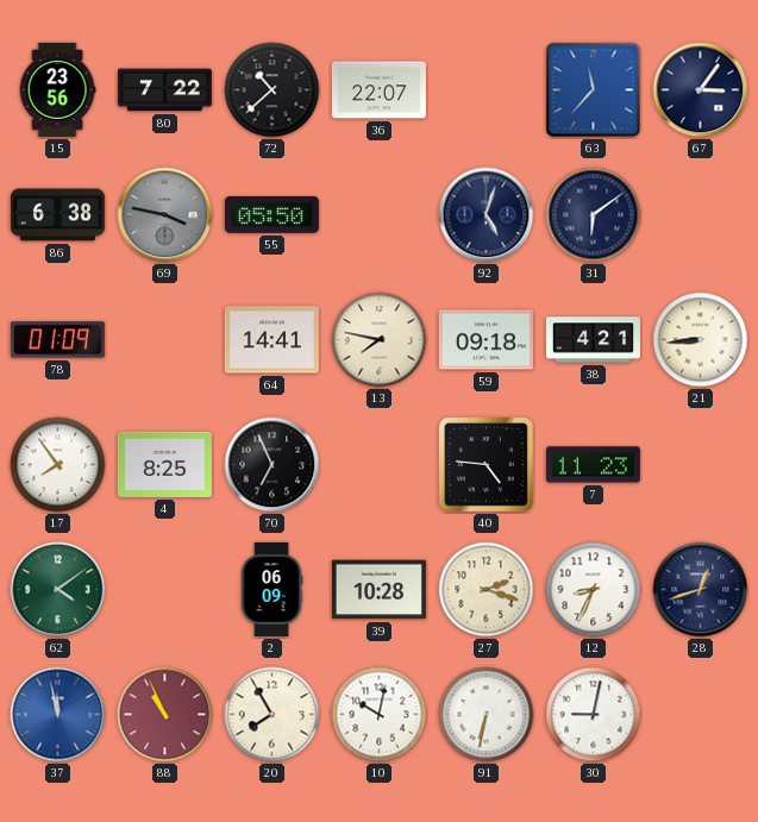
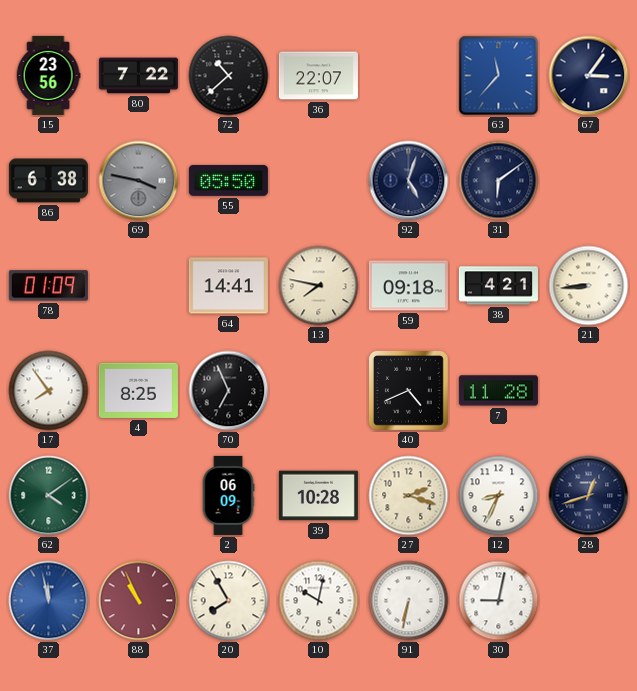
40: 4:46 -> 4:41 (408, 390)
7: 11:23 -> 11:28 (498, 391)
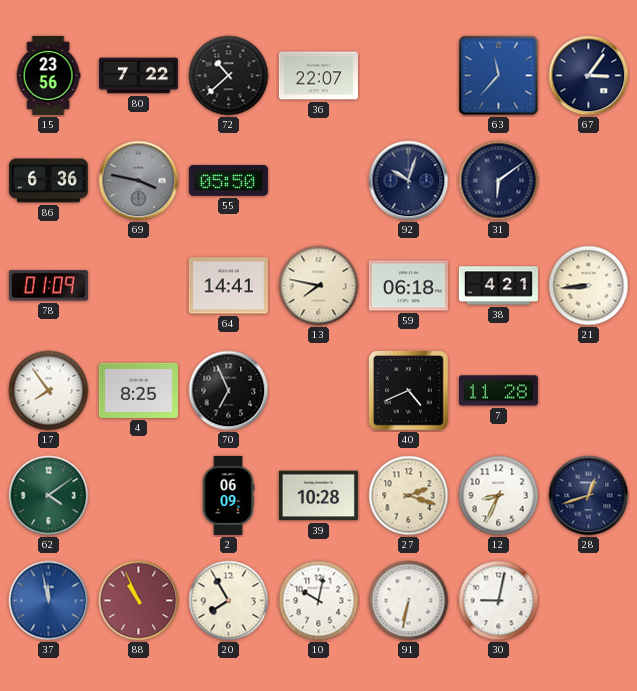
86: 6:38 -> 6:36 (48, 181)
92: 5:03 -> 10:03 (409, 181)
59: 09:18 -> 06:18 (408, 286)
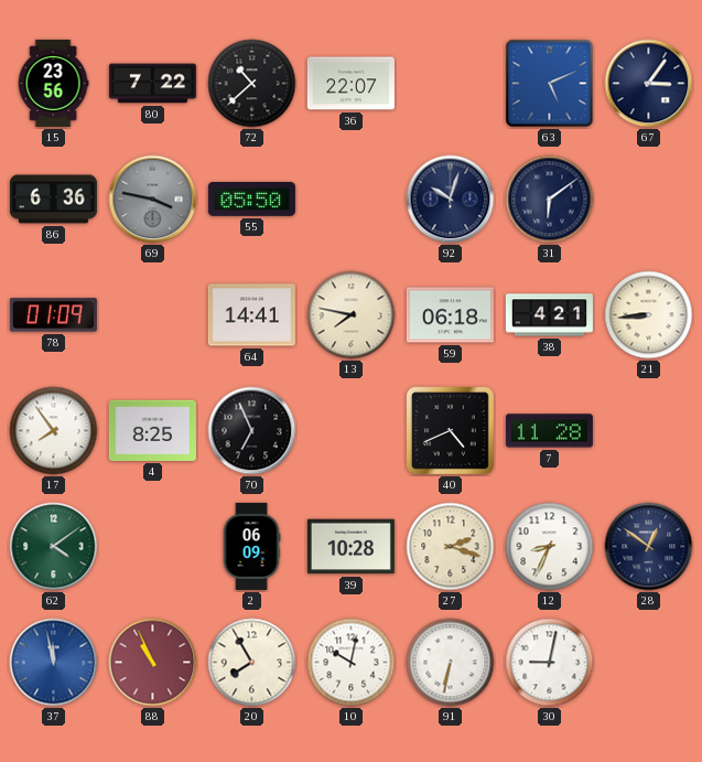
63: 11:37 -> 5:11 (550, 84)
28: 12:42 -> 12:51 (649, 547)
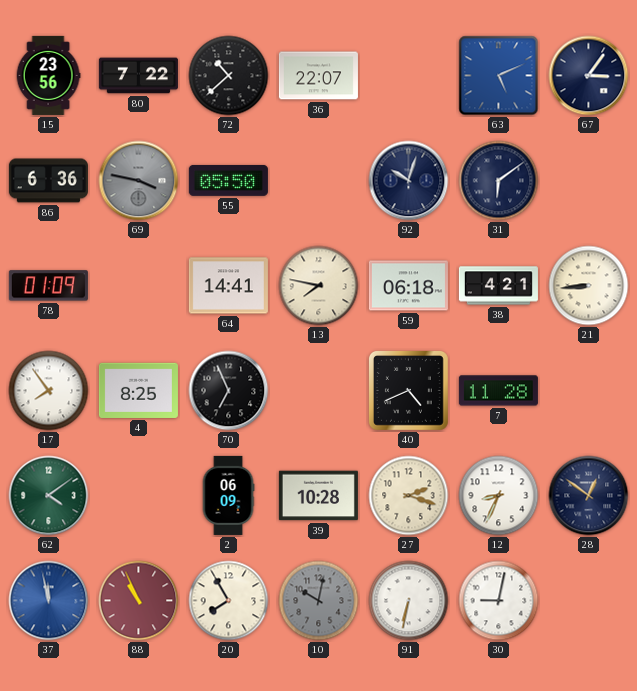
10 dial: white -> grey (319, 601)
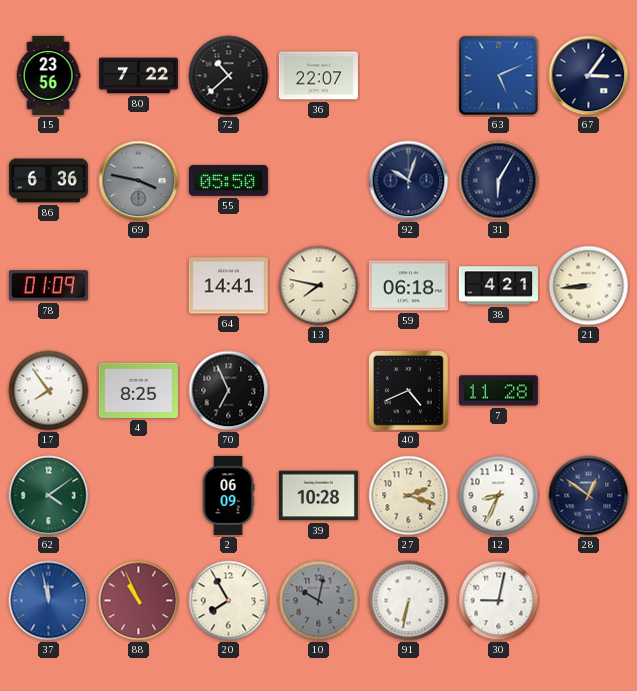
31: 6:09 -> 6:05 (499, 181)
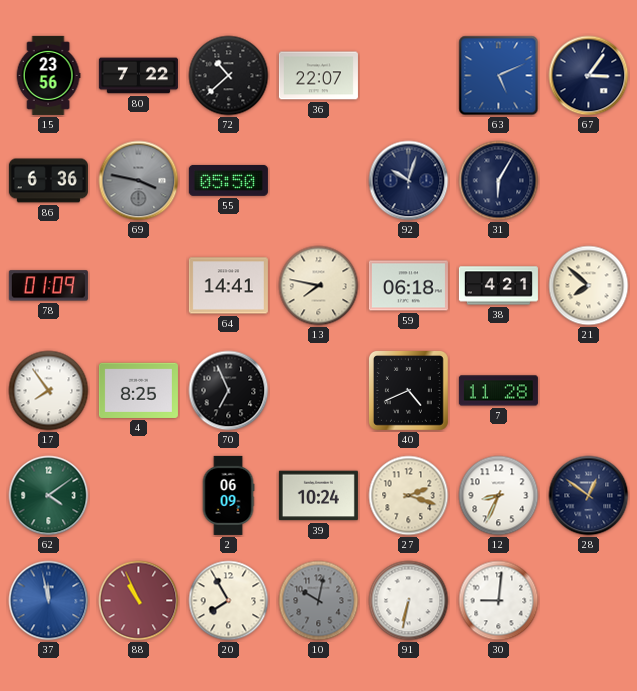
21: 8:44 -> 7:52 (589, 286)
39: 10:28 -> 10:24 (318, 496)
30: 9:02 -> 9:01 (499, 601)
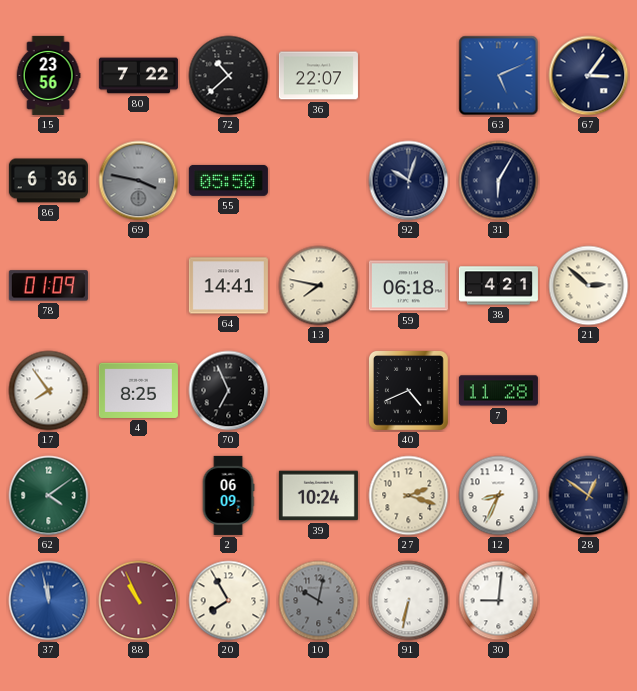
21: 7:52 -> 2:52 (589, 286)
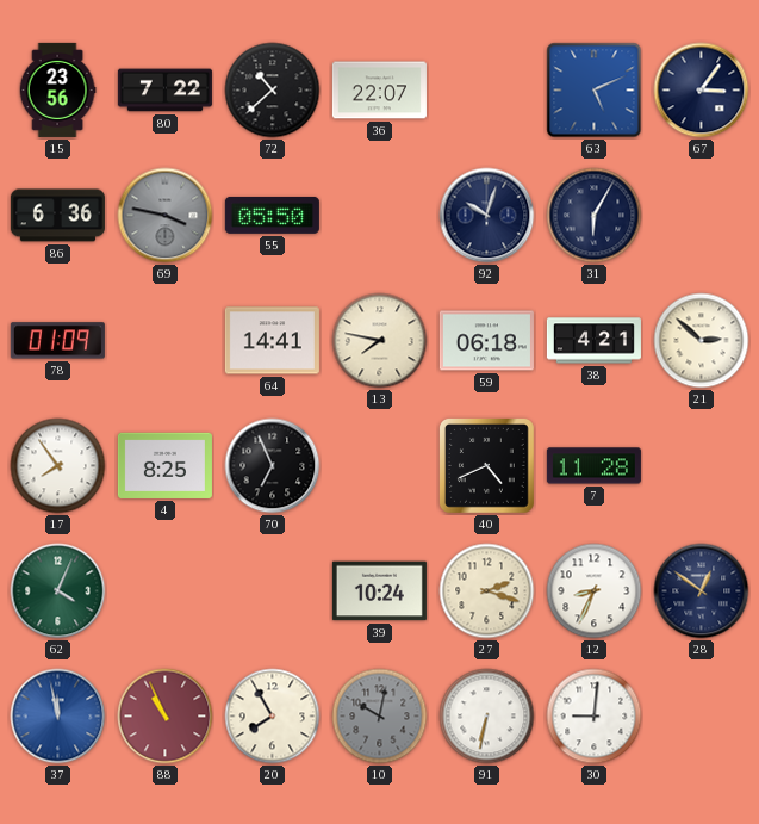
62: 4:09 -> 4:04 (58, 591)
2: 06:09 -> none (228, 495)
